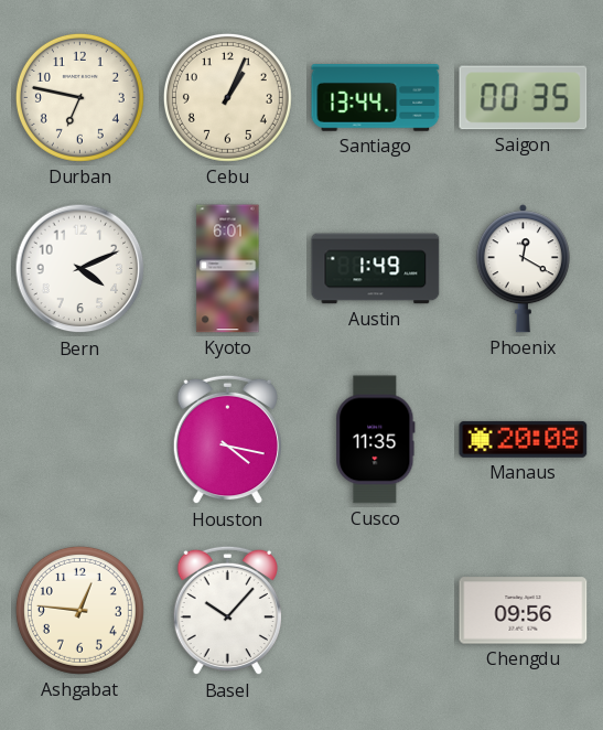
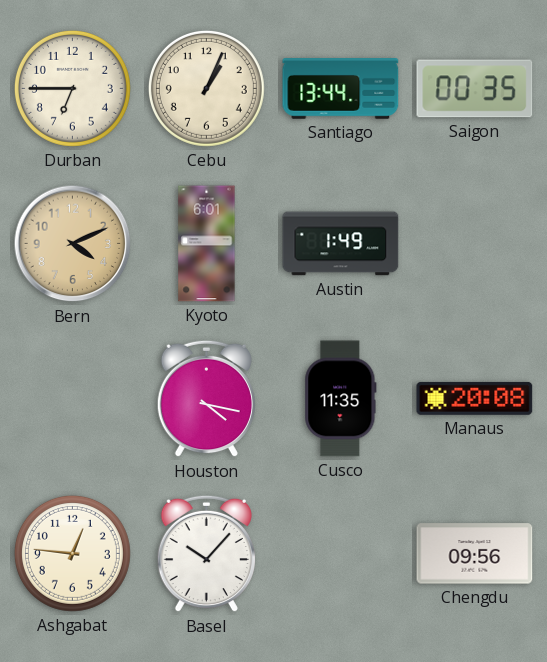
Durban: 6:47 -> 6:45 (72, 88)
Bern dial: white -> champagne (73, 244)
Phoenix: 12:20 -> none (523, 269)
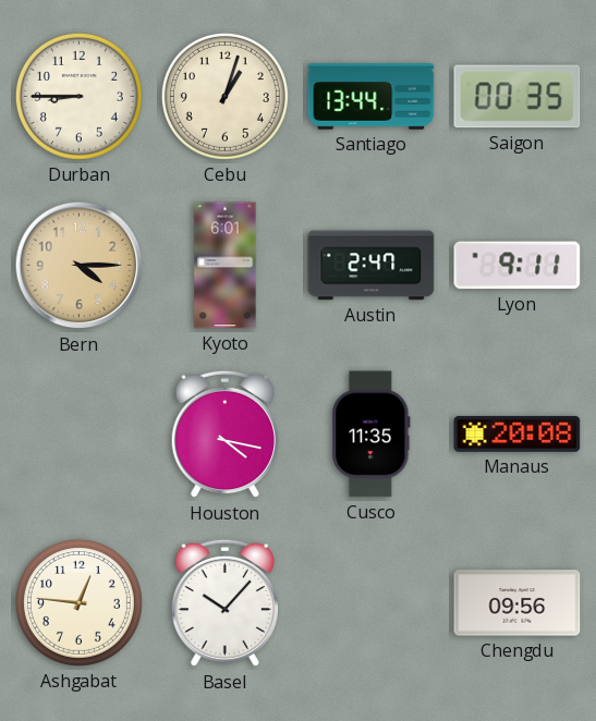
Durban: 6:45 -> 8:45 (78, 96)
Cebu: 1:04 -> 1:03 (224, 96)
Bern: 4:11 -> 4:15 (80, 266)
Austin: 1:49 -> 2:47 (372, 266)
Lyon: none -> 9:11 (518, 266)
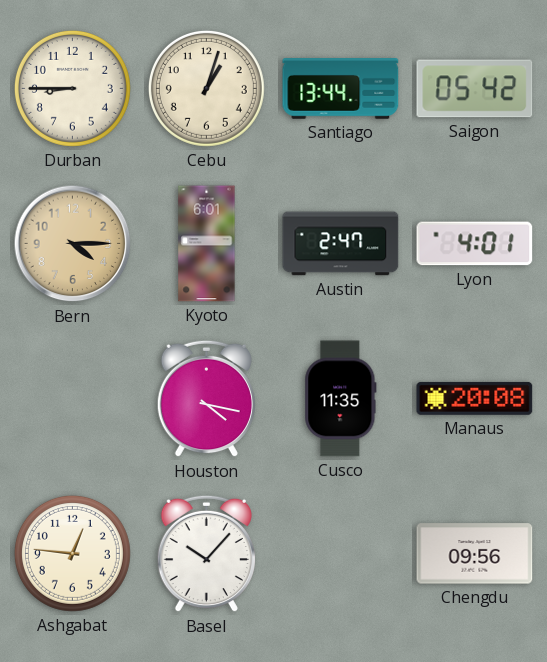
Saigon: 00:35 -> 05:42 (475, 89)
Lyon: 9:11 -> 4:01 (475, 244)
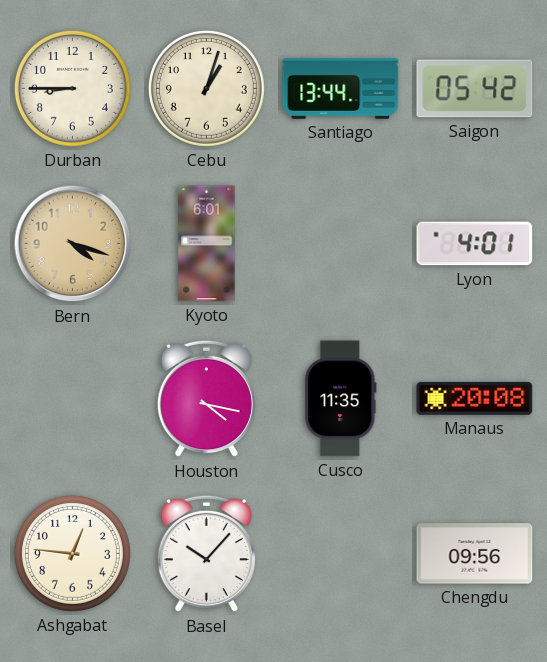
Bern: 4:15 -> 4:18 (73, 244)
Austin: 2:47 -> none (341, 244)
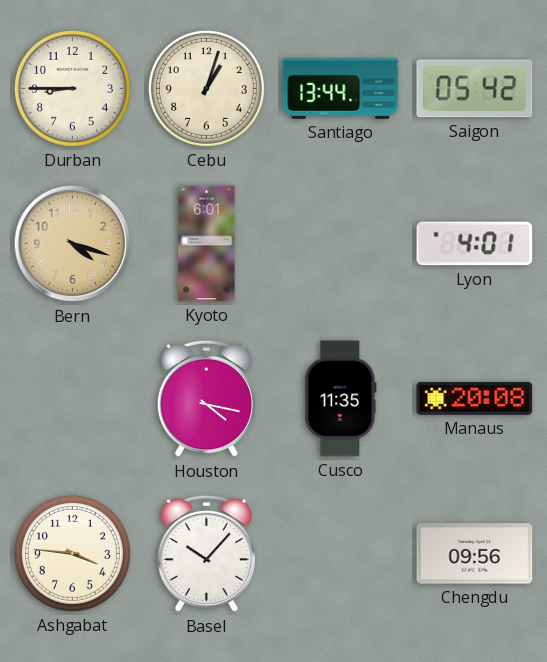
Ashgabat: 12:46 -> 3:46 (72, 553)
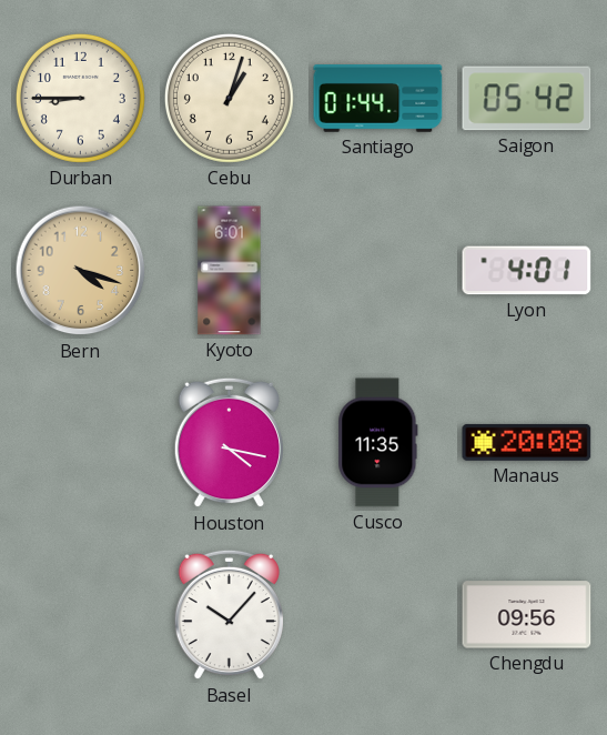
Santiago: 13:44 -> 01:44 (378, 99)
Ashgabat: 3:46 -> none (72, 553)
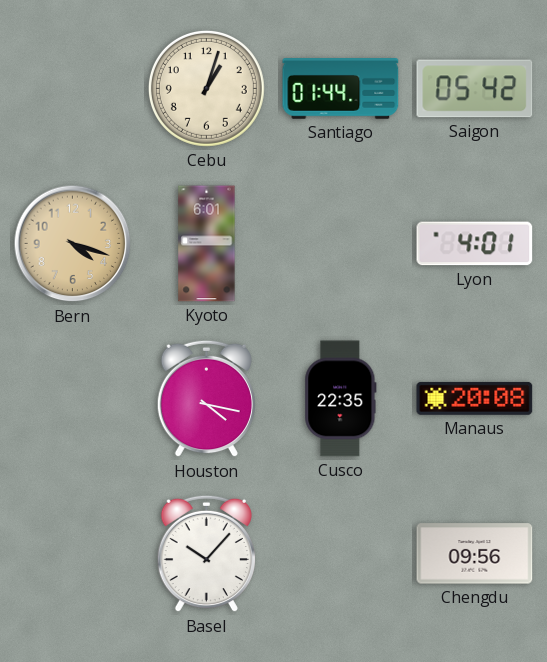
Durban: 8:45 -> none (80, 98)
Cusco: 11:35 -> 22:35 (341, 399)
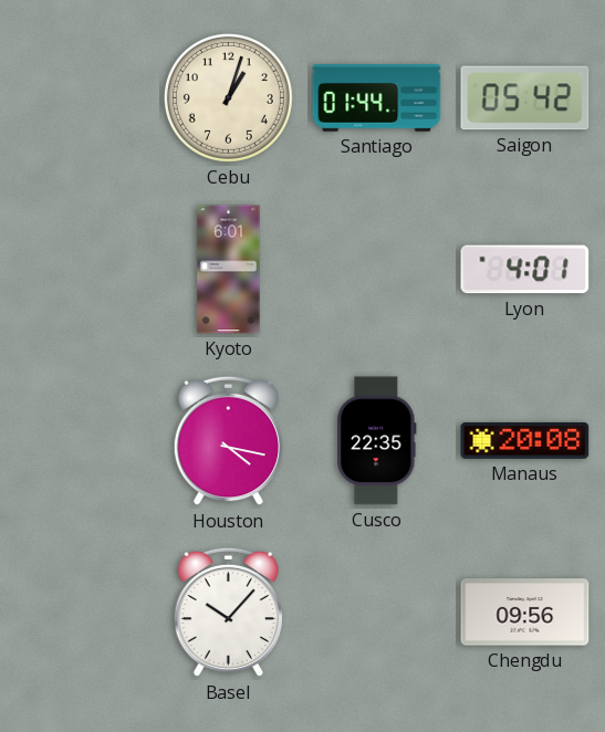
Bern: 4:18 -> none (73, 244)
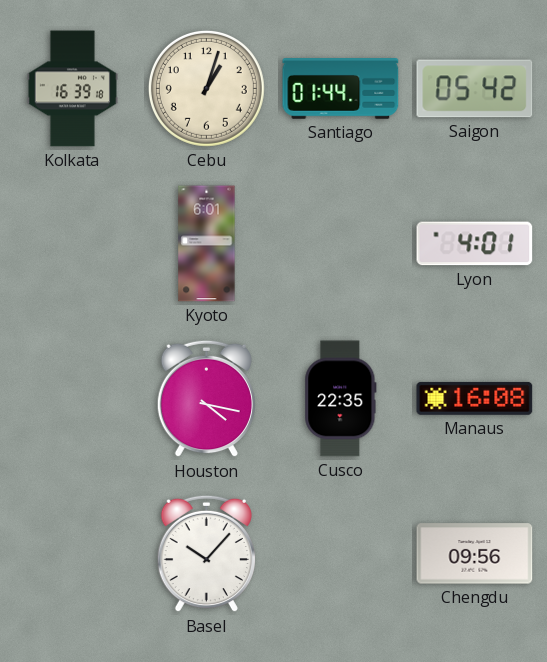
Kolkata: none -> 16:39 (72, 89)
Manaus: 20:08 -> 16:08 (475, 398)
